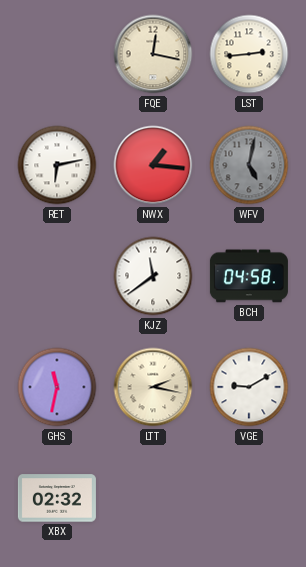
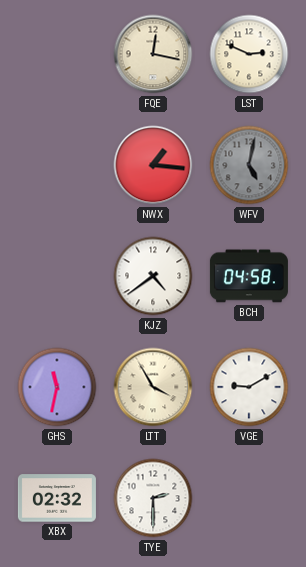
LST: 2:44 -> 2:49 (249, 54)
RET: 6:13 -> none (57, 165)
KJZ: 11:39 -> 4:39 (153, 276)
LTT: 2:17 -> 3:55 (153, 387)
TYE: none -> 2:30 (153, 498)
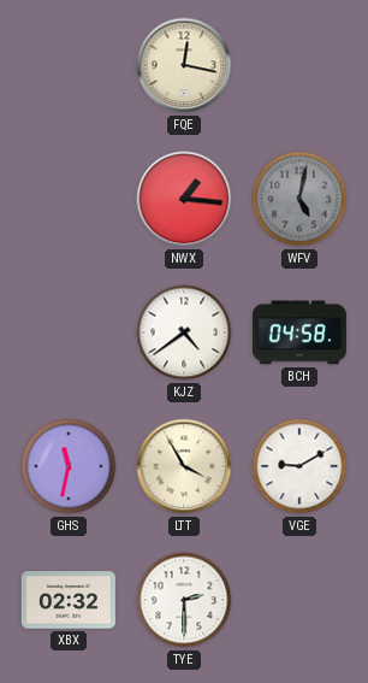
LST: 2:49 -> none (249, 54)
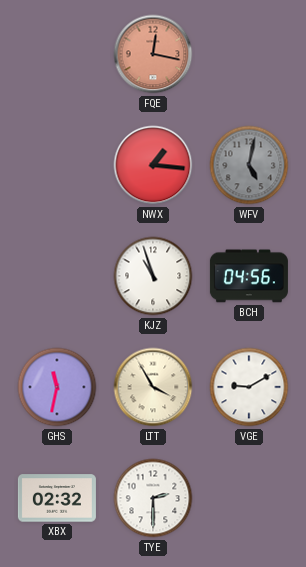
FQE dial: cream -> salmon (153, 54)
KJZ: 4:39 -> 10:57 (153, 276)
BCH: 04:58 -> 04:56 (249, 276)
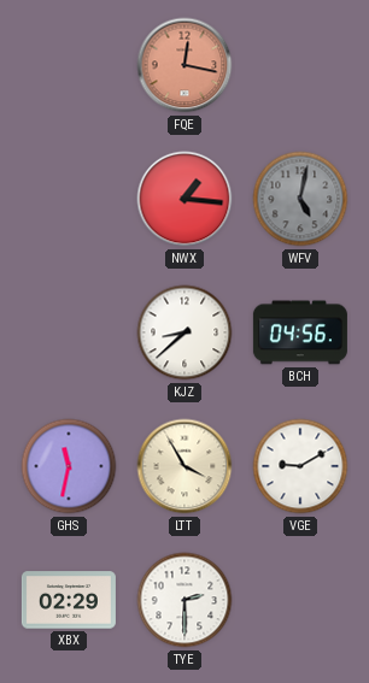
KJZ: 10:57 -> 8:38 (184, 332)
XBX: 02:32 -> 02:29 (69, 600)
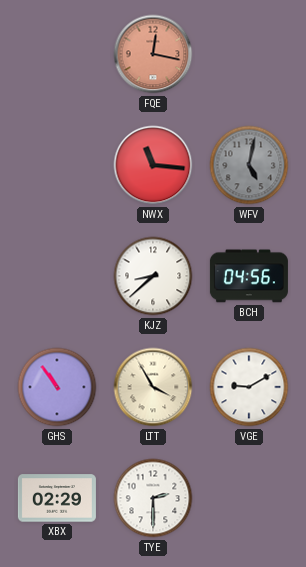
NWX: 1:16 -> 11:16 (153, 165)
GHS: 11:32 -> 10:54 (57, 387)
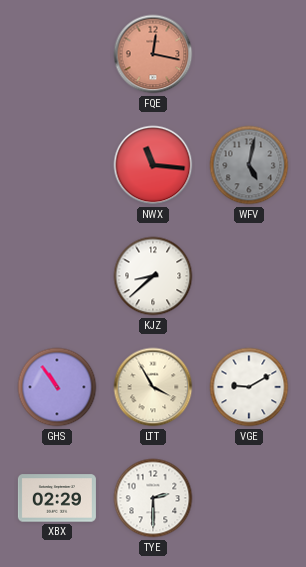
BCH: 04:56 -> none (249, 276)
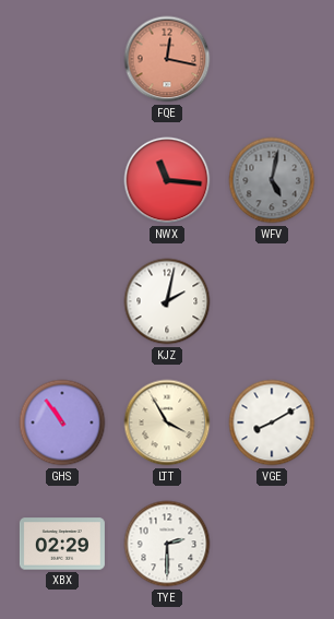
KJZ: 8:38 -> 2:02 (167, 301)
VGE: 9:10 -> 8:10 (272, 422)
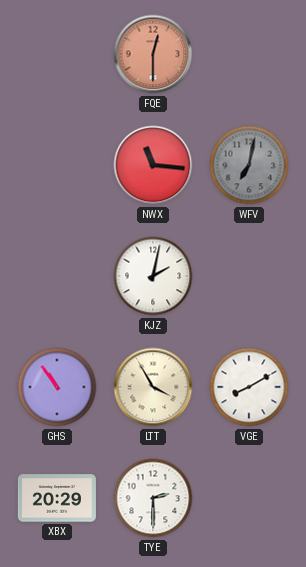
FQE: 12:17 -> 12:30 (153, 54)
WFV: 5:02 -> 7:02 (249, 165)
XBX: 02:29 -> 20:29 (57, 498)
